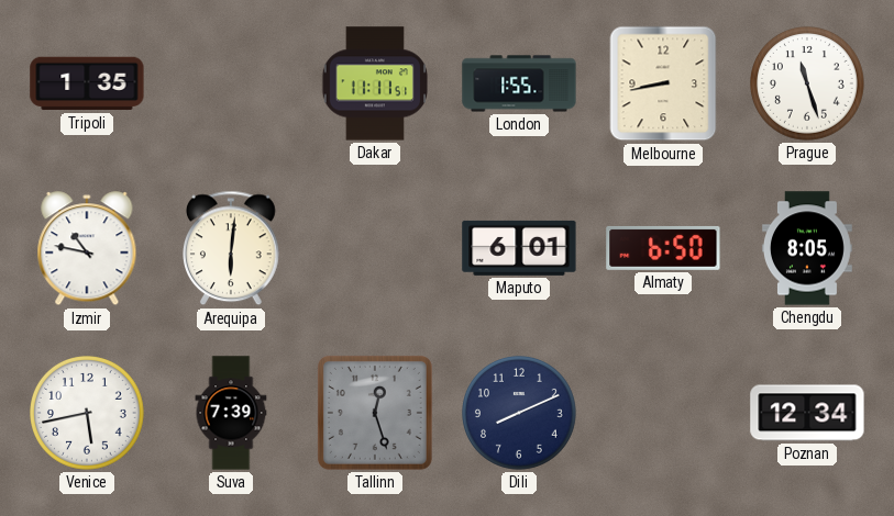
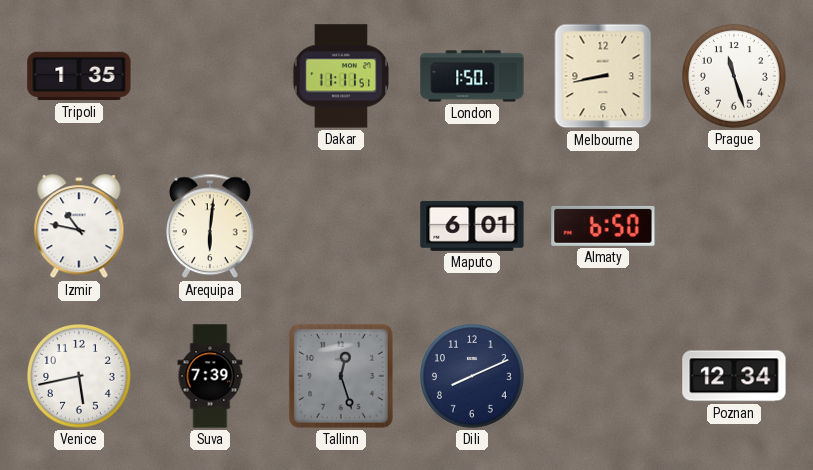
London: 1:55 -> 1:50 (472, 76)
Chengdu: 8:05 -> none (807, 248)
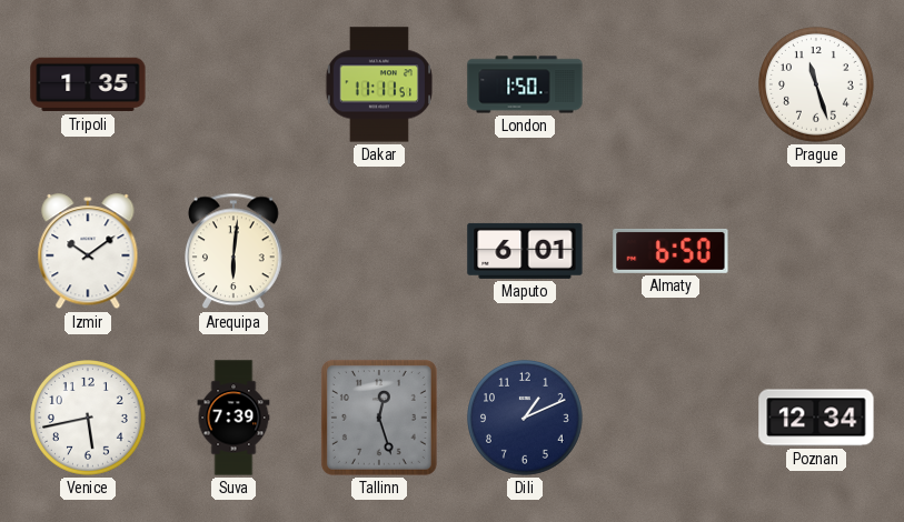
Melbourne: 8:43 -> none (603, 76)
Izmir: 10:47 -> 10:09 (88, 252)
Dili: 8:11 -> 1:11 (526, 419)
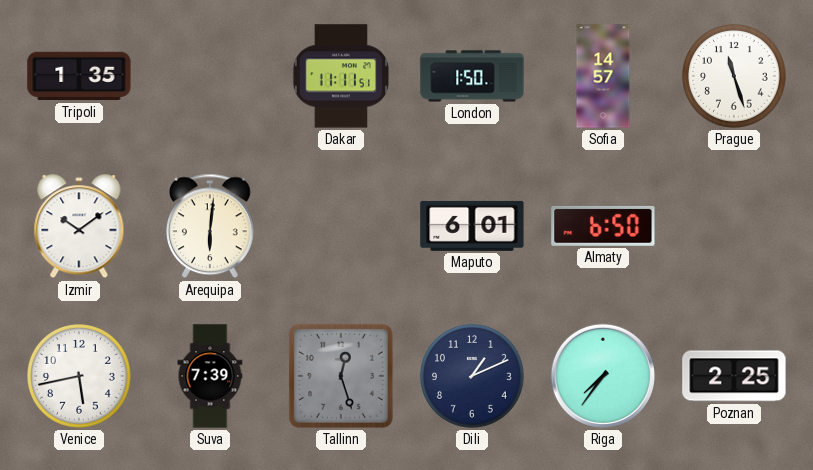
Sofia: none -> 14:57 (603, 76)
Riga: none -> 7:36 (603, 376)
Poznan: 12:34 -> 2:25 (734, 376)
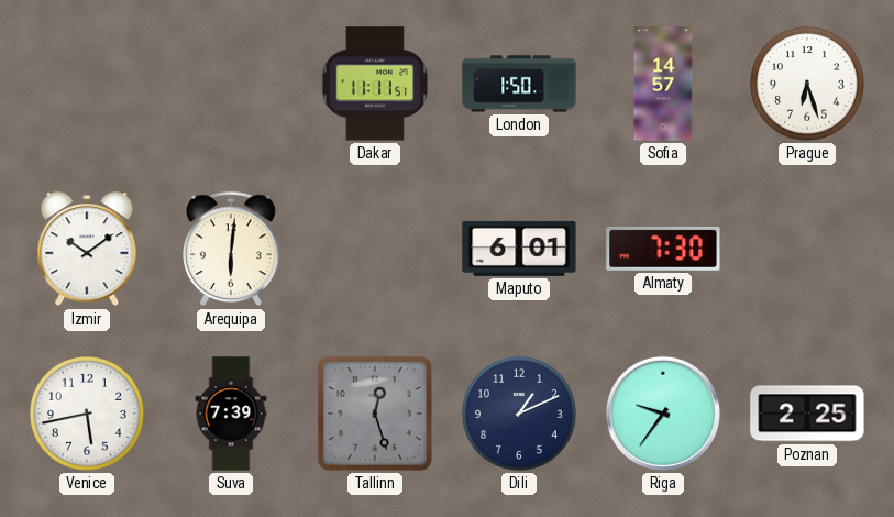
Tripoli: 1:35 -> none (79, 76)
Prague: 11:27 -> 6:27 (808, 85)
Almaty: 6:50 -> 7:30 (663, 249)
Riga: 7:36 -> 9:36 (663, 414)
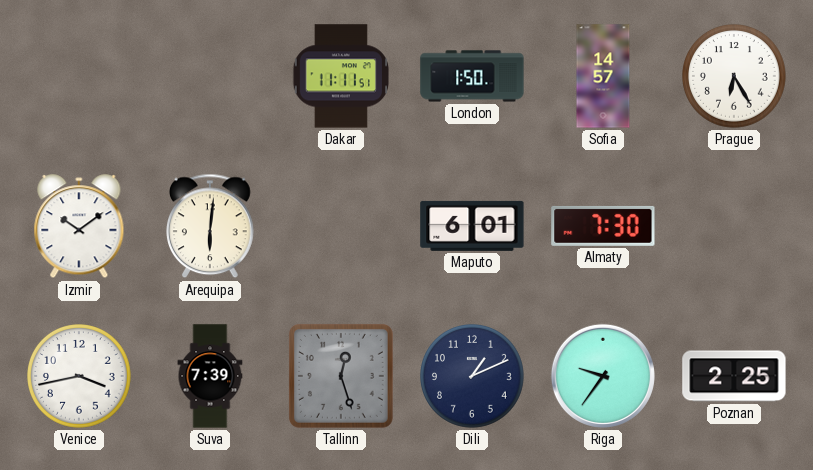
Prague: 6:27 -> 6:25 (735, 77)
Venice: 5:43 -> 3:43 (80, 377)
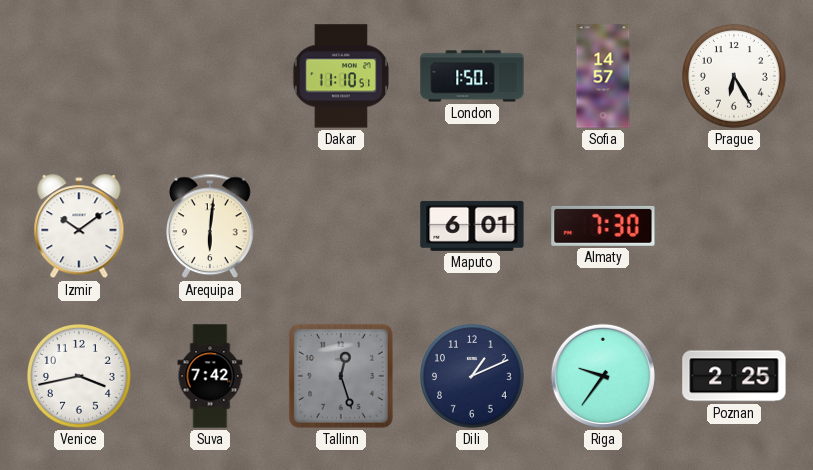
Dakar: 11:11 -> 11:10 (340, 76)
Suva: 7:39 -> 7:42 (210, 376)
